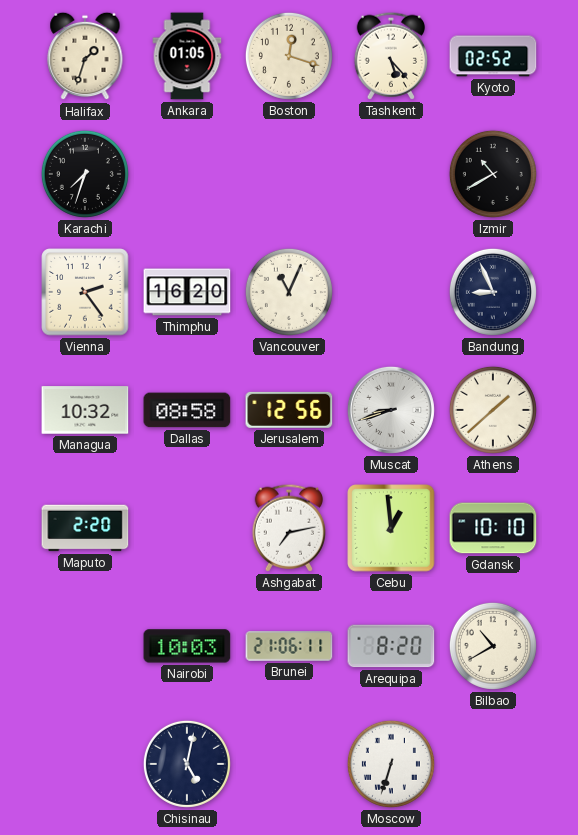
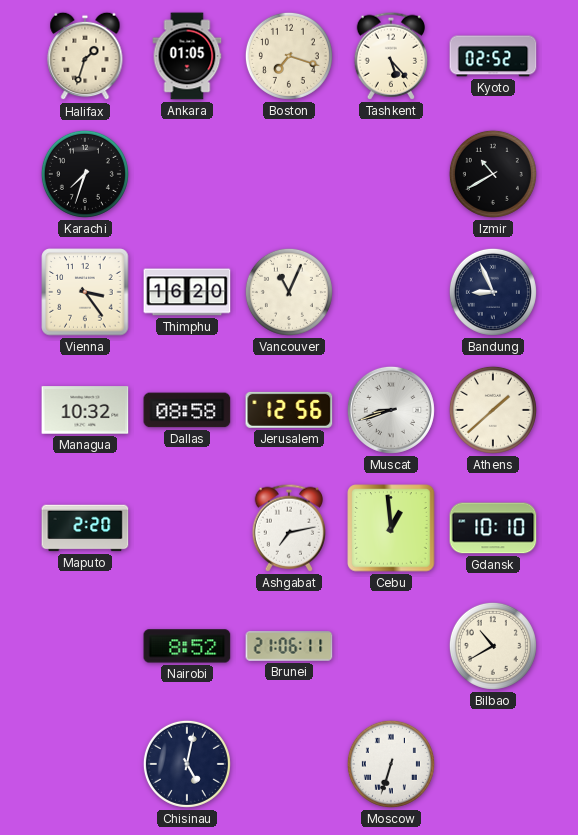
Boston: 12:18 -> 7:18 (289, 56)
Vienna: 2:24 -> 3:24 (85, 292)
Nairobi: 10:03 -> 8:52 (187, 646)
Arequipa: 8:20 -> none (391, 646)
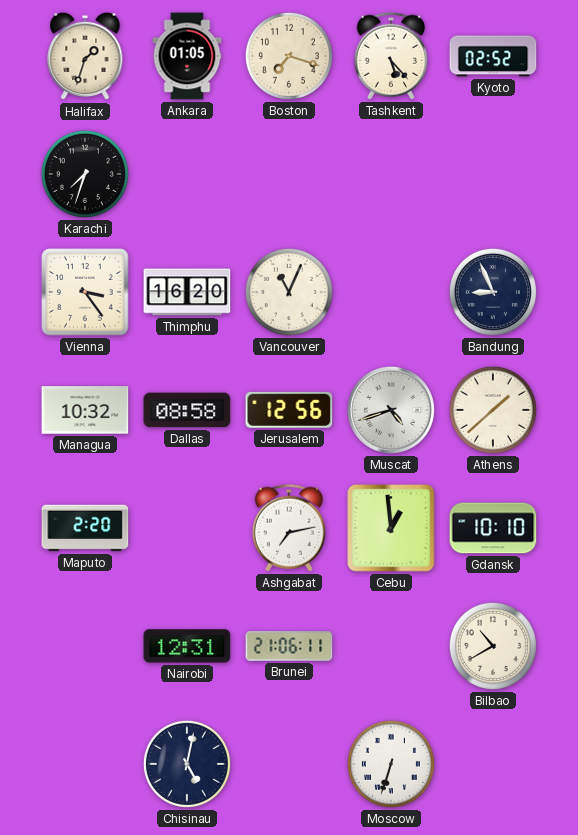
Izmir: 10:40 -> none (493, 174)
Muscat: 8:42 -> 4:42 (391, 410)
Nairobi: 8:52 -> 12:31 (187, 646)
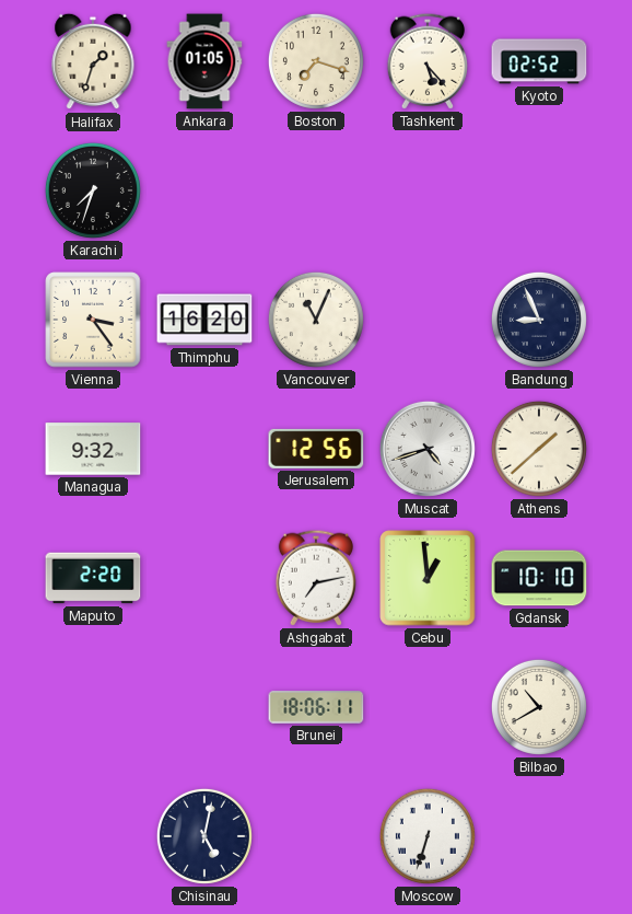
Managua: 10:32 -> 9:32 (93, 449)
Dallas: 08:58 -> none (187, 410)
Nairobi: 12:31 -> none (187, 646)
Brunei: 21:06 -> 18:06 (316, 707)
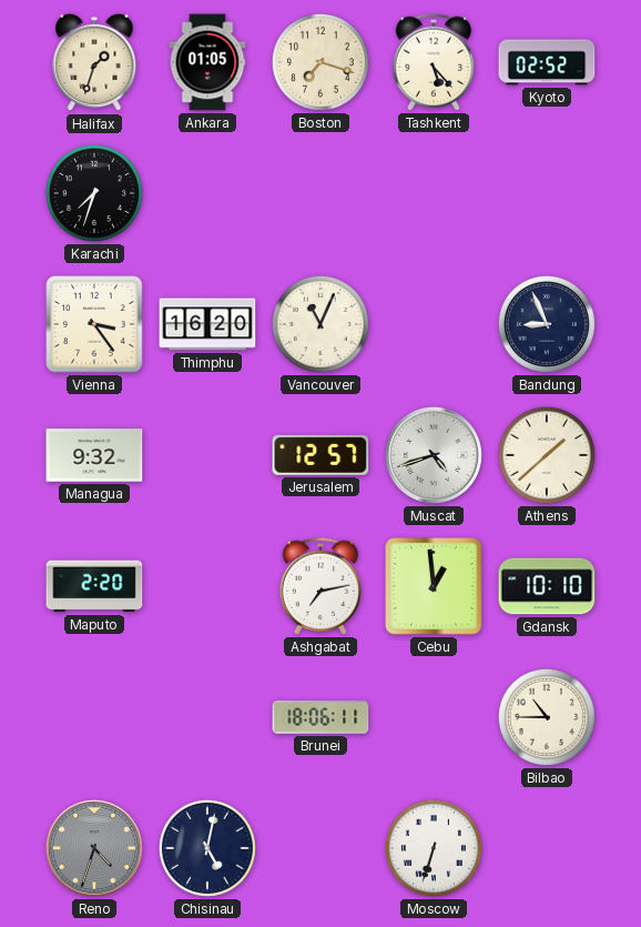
Jerusalem: 12:56 -> 12:57 (320, 455)
Bilbao: 10:40 -> 10:45 (547, 717)
Reno: none -> 4:33 (94, 848)
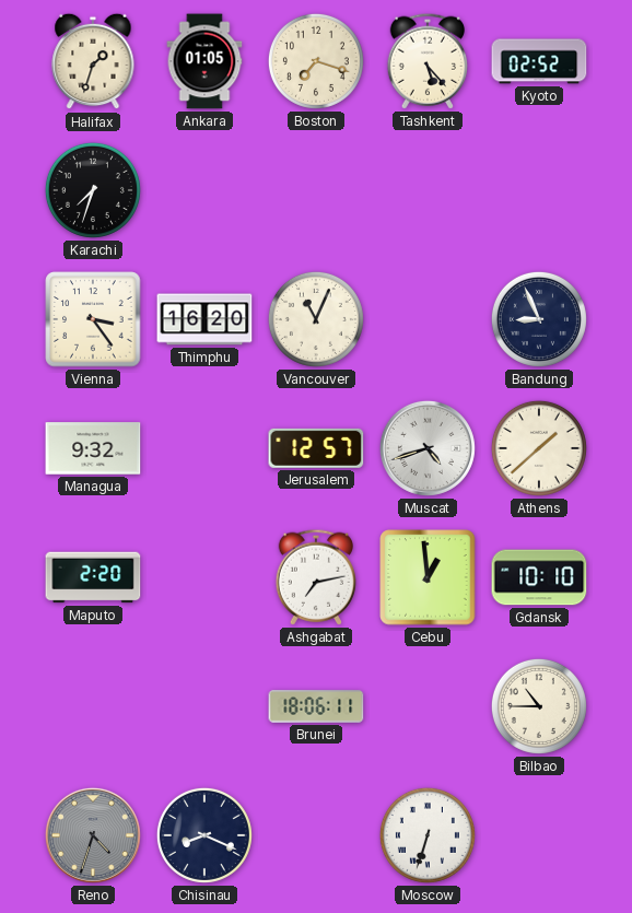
Chisinau: 5:02 -> 8:19 (204, 835)
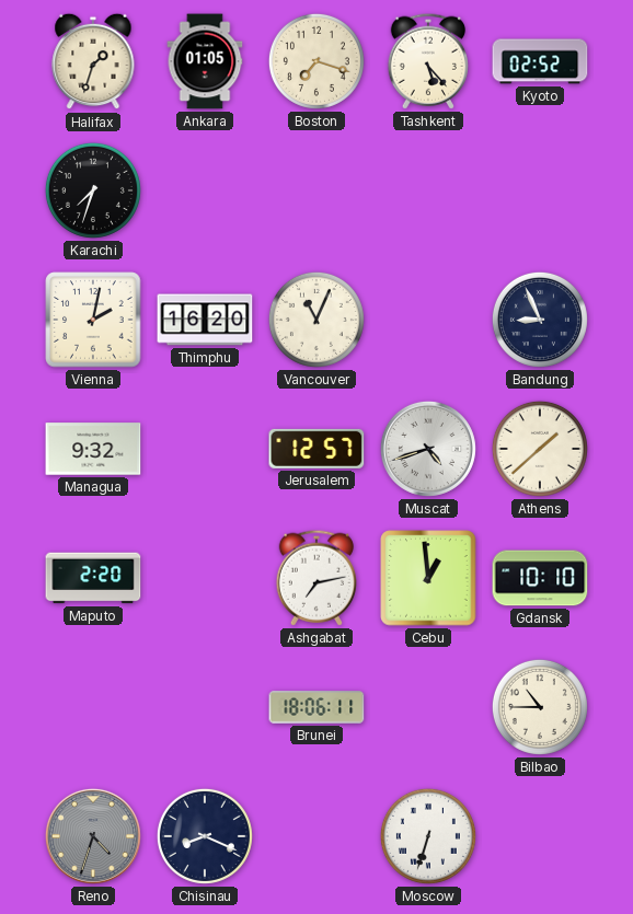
Vienna: 3:24 -> 2:02 (93, 320)
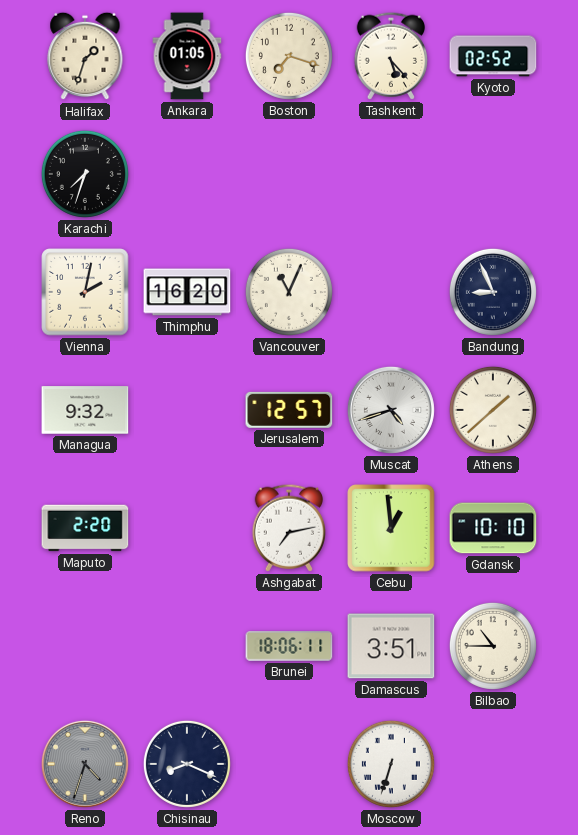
Damascus: none -> 3:51 (391, 646)
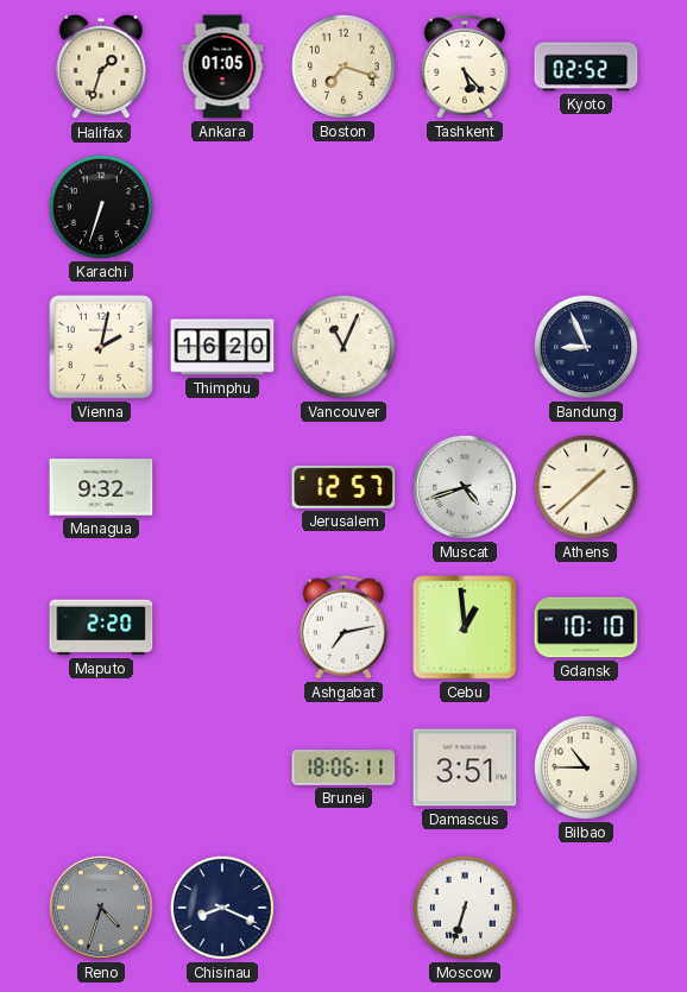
Karachi: 7:33 -> 6:33 (101, 207)
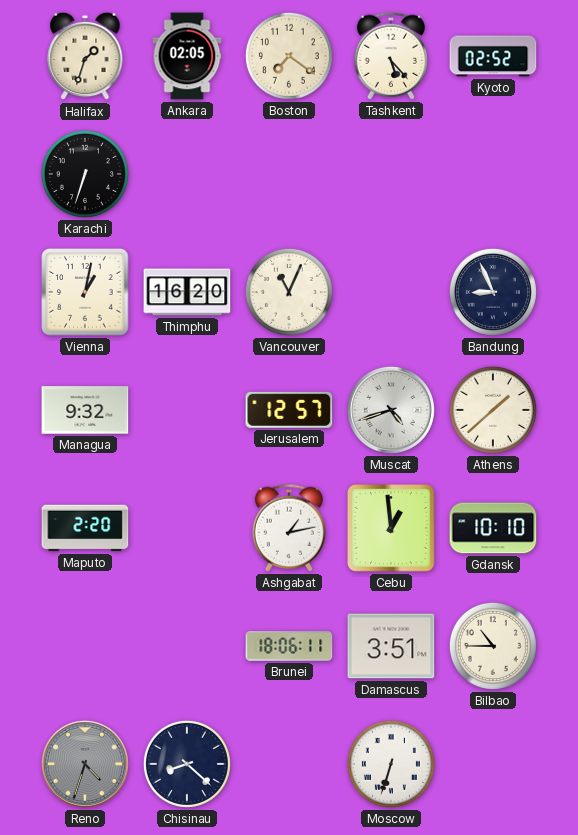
Ankara: 01:05 -> 02:05 (187, 56)
Boston: 7:18 -> 7:21 (289, 56)
Vienna: 2:02 -> 1:02 (85, 292)
Ashgabat: 7:13 -> 1:13 (288, 528)
Chisinau: 8:19 -> 8:22 (187, 764)
